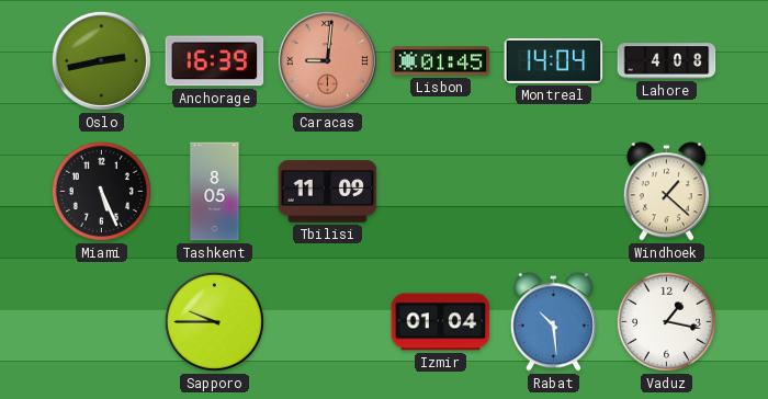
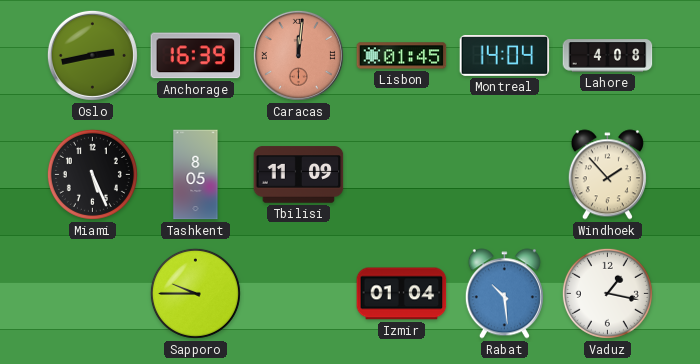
Caracas: 9:01 -> 12:01 (298, 55)
Windhoek: 1:22 -> 1:53 (607, 175)
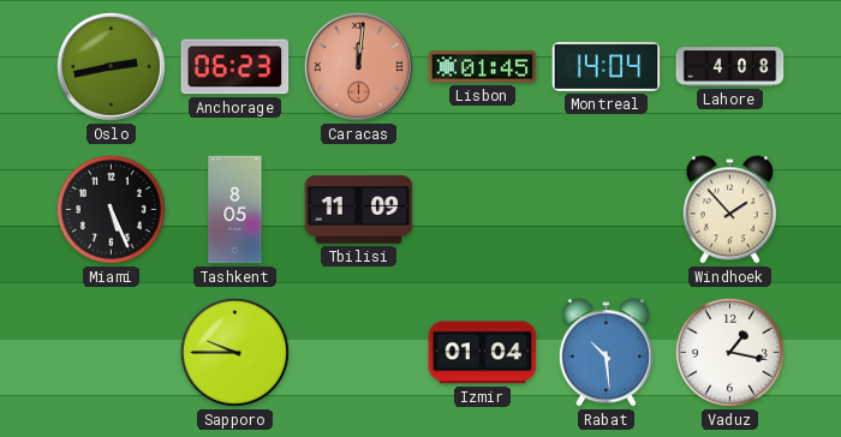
Anchorage: 16:39 -> 06:23 (235, 67)
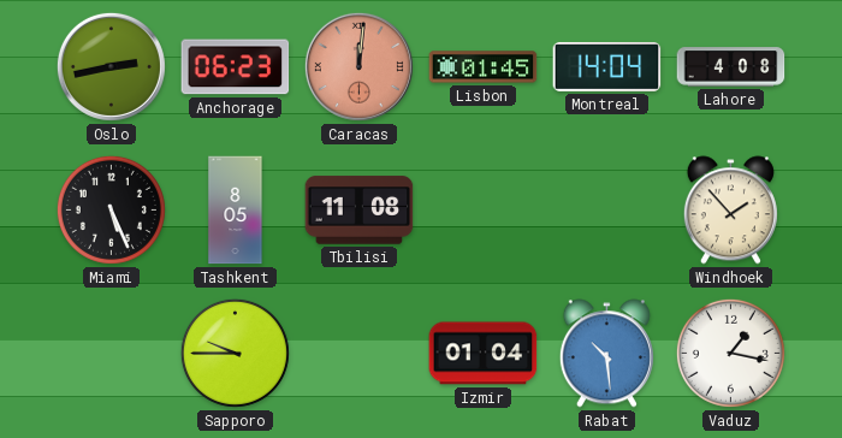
Tbilisi: 11:09 -> 11:08 (360, 211)
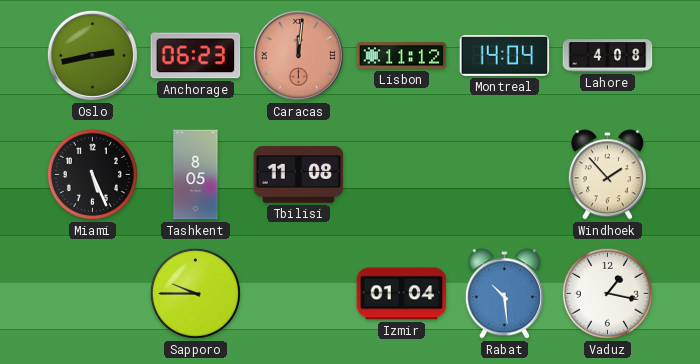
Lisbon: 01:45 -> 11:12 (402, 56)
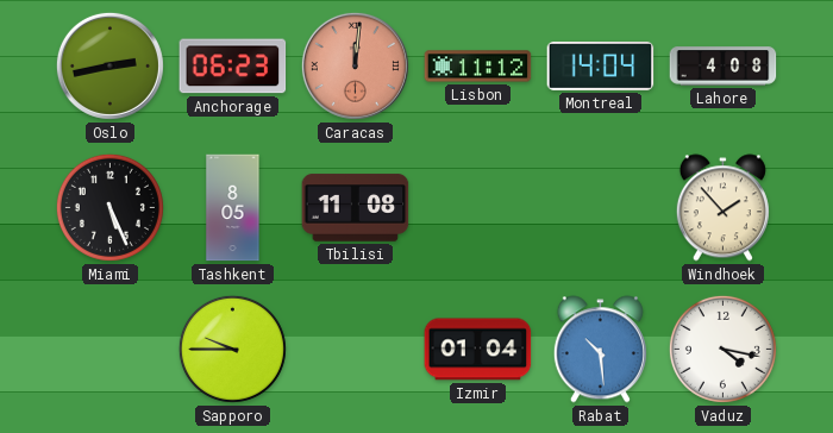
Vaduz: 1:17 -> 4:17 (722, 349)
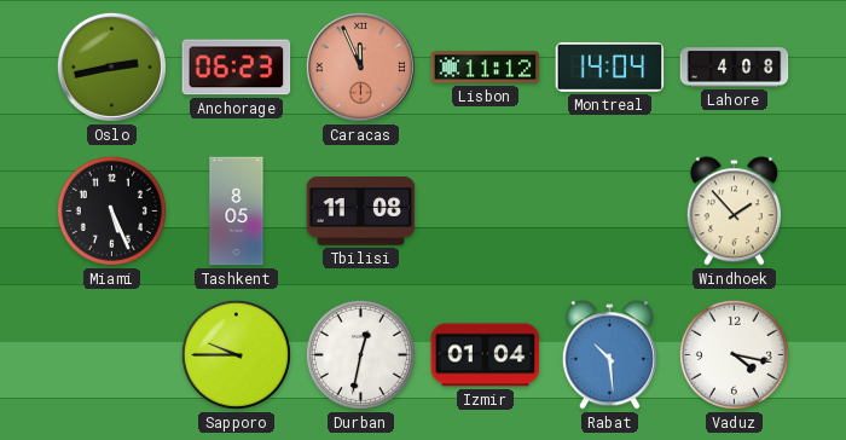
Caracas: 12:01 -> 11:56 (360, 66)
Durban: none -> 12:32 (360, 354)
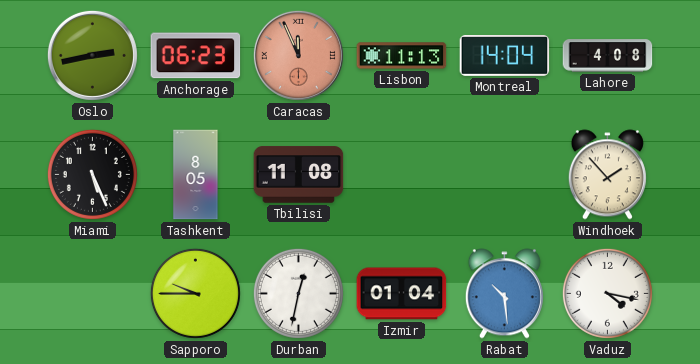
Lisbon: 11:12 -> 11:13 (402, 56)
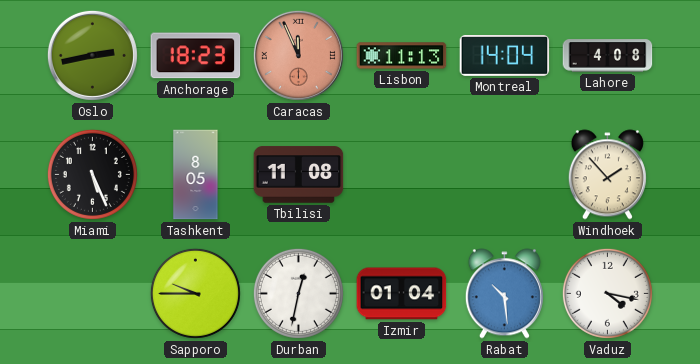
Anchorage: 06:23 -> 18:23 (196, 56)
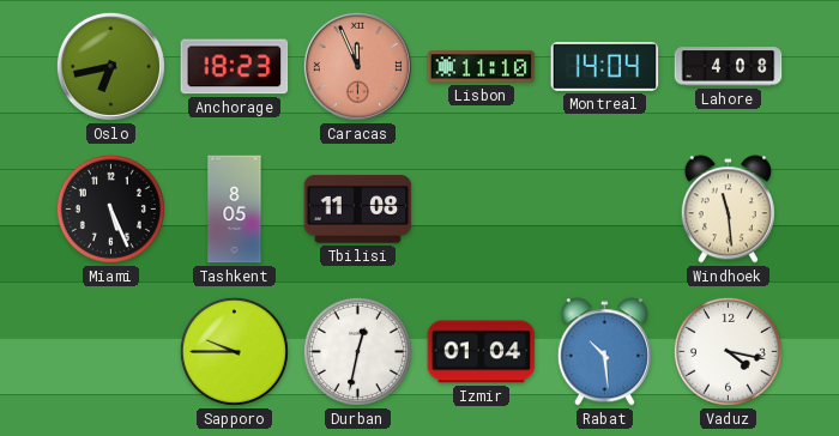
Oslo: 2:43 -> 6:43 (110, 66)
Lisbon: 11:13 -> 11:10 (482, 67)
Windhoek: 1:53 -> 11:29 (728, 210)
